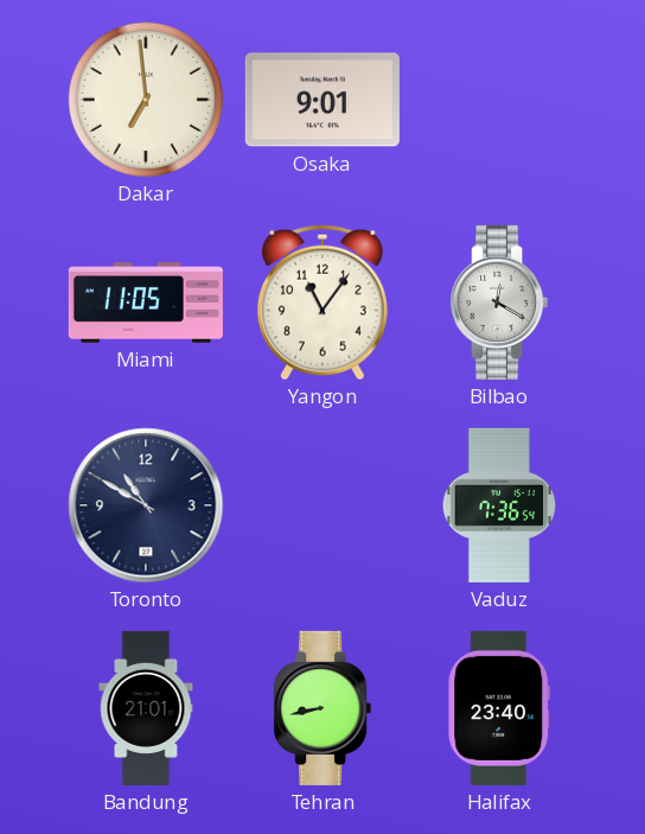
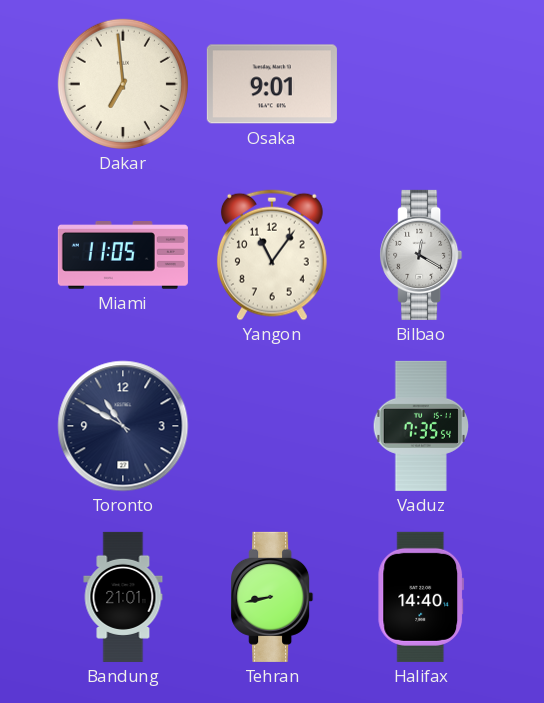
Vaduz: 7:36 -> 7:35 (421, 426)
Halifax: 23:40 -> 14:40 (421, 597)
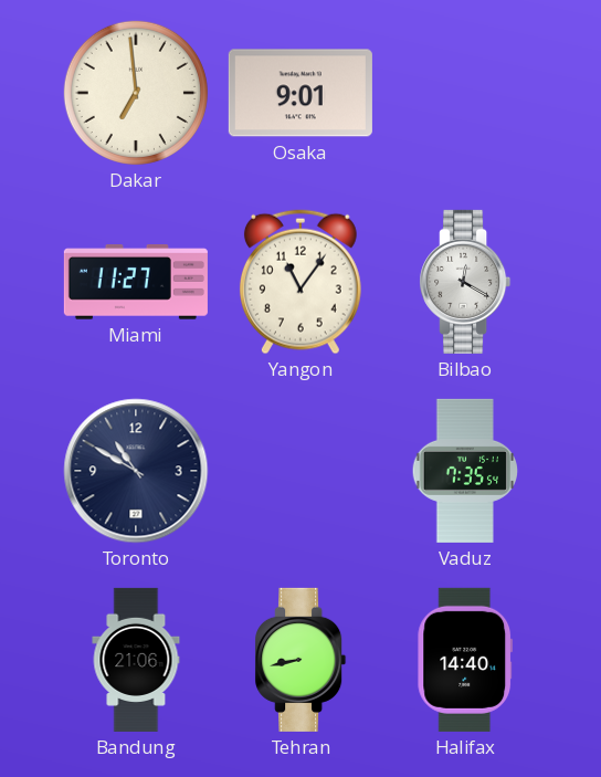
Miami: 11:05 -> 11:27 (136, 282)
Bandung: 21:01 -> 21:06 (136, 660)
